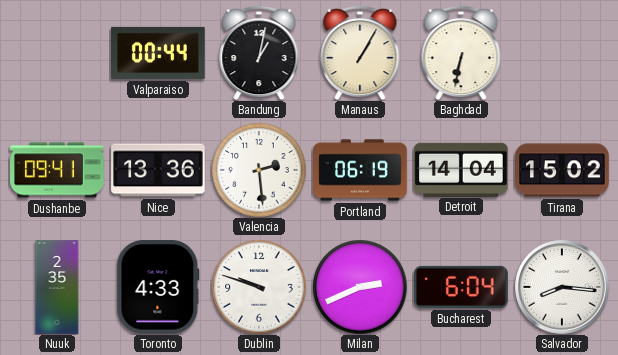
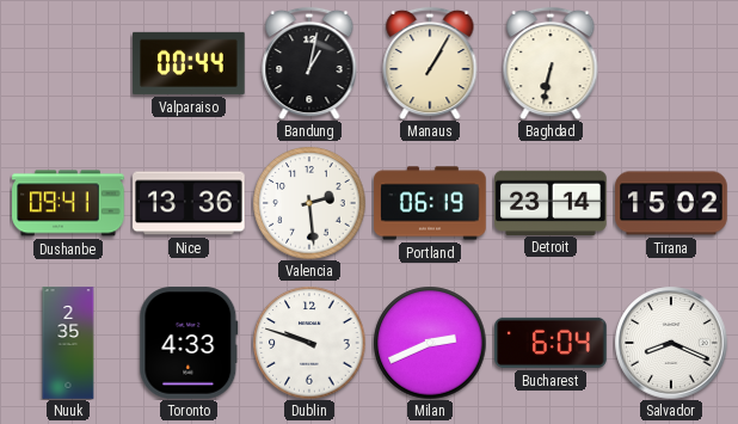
Detroit: 14:04 -> 23:14 (551, 202)
Salvador: 8:16 -> 8:19 (671, 343)
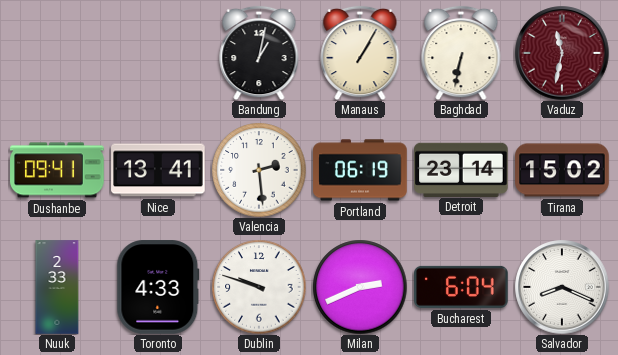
Valparaiso: 00:44 -> none (189, 63)
Vaduz: none -> 11:32 (562, 53)
Nice: 13:36 -> 13:41 (158, 170)
Nuuk: 2:35 -> 2:33 (57, 287)
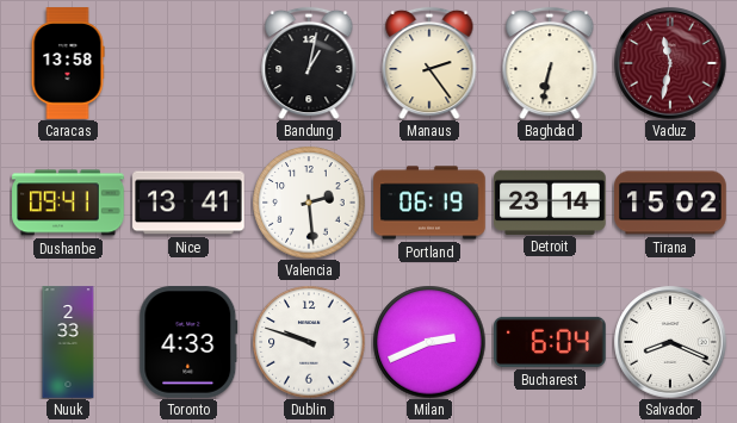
Caracas: none -> 13:58 (68, 63)
Manaus: 1:05 -> 2:24 (429, 63)
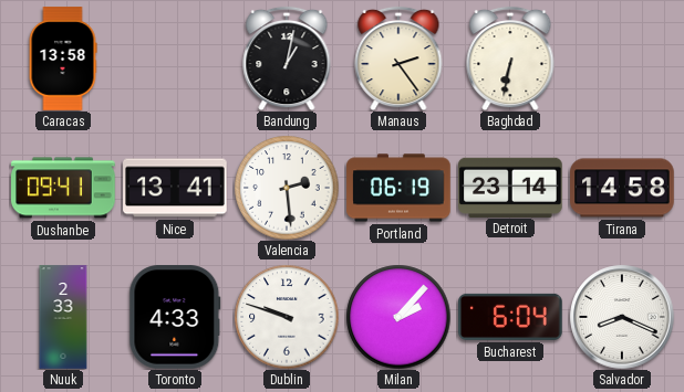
Vaduz: 11:32 -> none (670, 63)
Tirana: 15:02 -> 14:58 (622, 188)
Milan: 2:41 -> 2:07 (398, 317)
